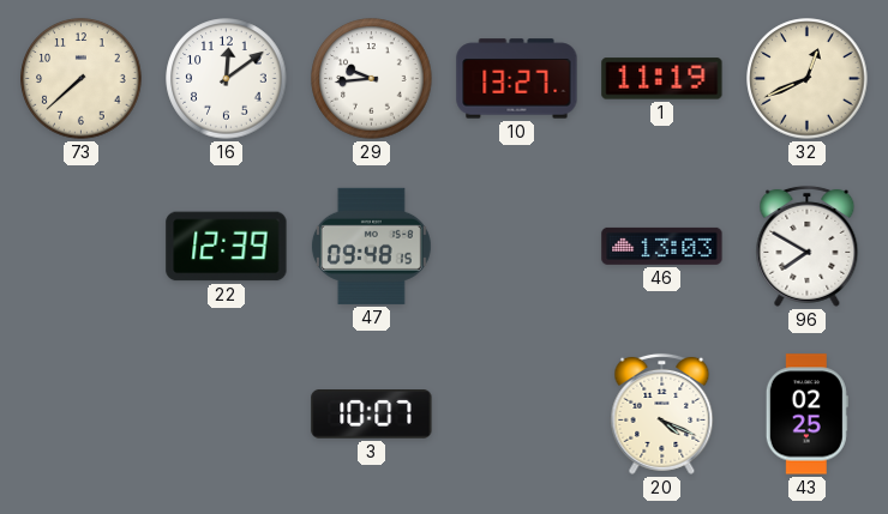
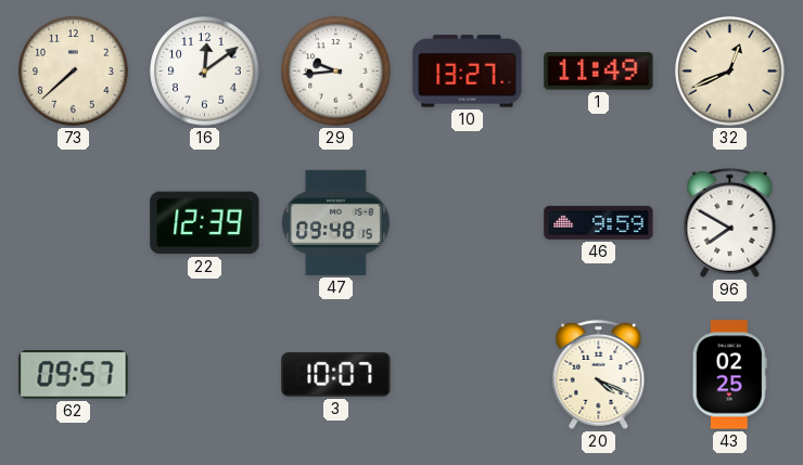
1: 11:19 -> 11:49 (599, 72)
46: 13:03 -> 9:59 (599, 222)
62: none -> 09:57 (74, 375)
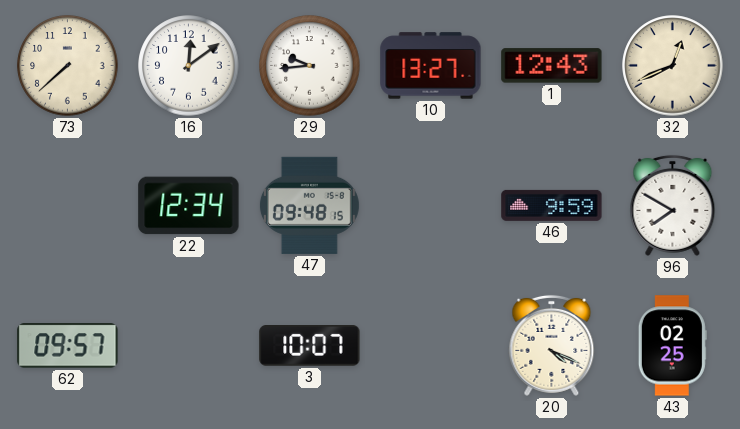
1: 11:49 -> 12:43 (552, 66)
22: 12:39 -> 12:34 (189, 206)
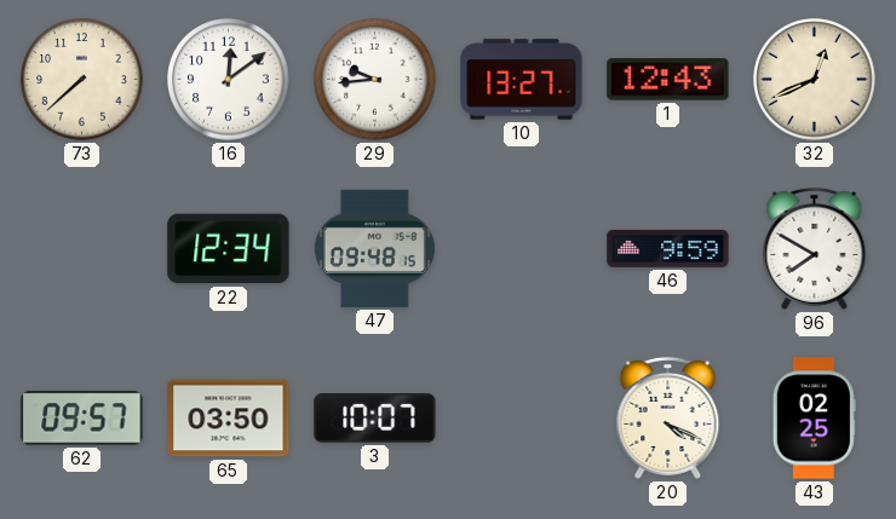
65: none -> 03:50 (229, 419)
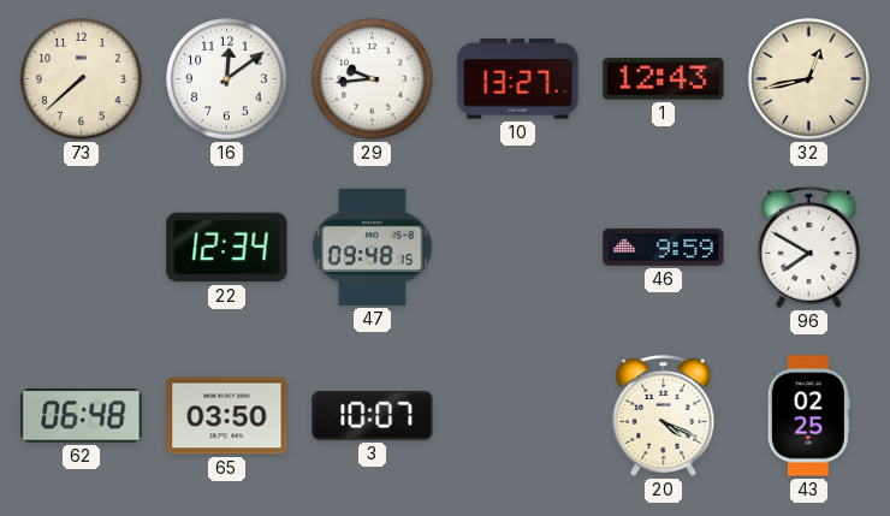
32: 12:41 -> 12:43 (809, 79)
62: 09:57 -> 06:48 (82, 416)
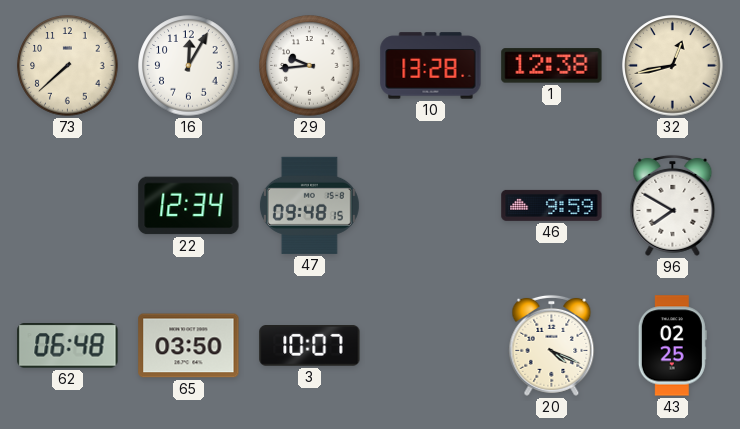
16: 12:09 -> 12:05 (189, 66)
10: 13:27 -> 13:28 (431, 66)
1: 12:43 -> 12:38 (552, 66)
